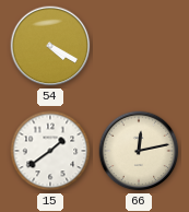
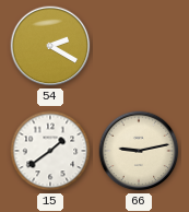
54: 4:20 -> 2:20 (50, 46)
66: 12:13 -> 9:13 (139, 151)
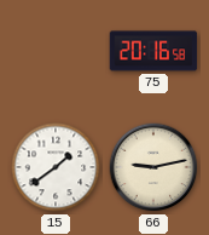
54: 2:20 -> none (50, 46)
75: none -> 20:16 (153, 51)
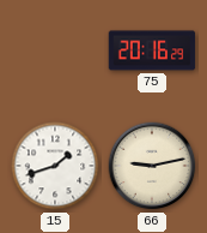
75: 20:16:58 -> 20:16:29 (152, 50)
15: 1:39 -> 1:42 (55, 166)
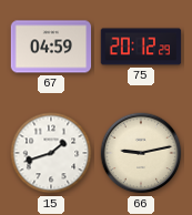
67: none -> 04:59 (51, 47)
75: 20:16 -> 20:12 (141, 47)
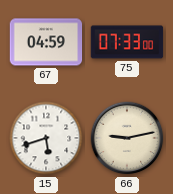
75: 20:12 -> 07:33 (127, 42)
15: 1:42 -> 5:42 (46, 138)
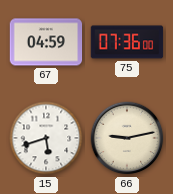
75: 07:33 -> 07:36 (127, 42)
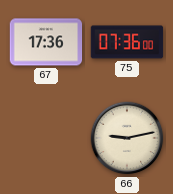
67: 04:59 -> 17:36 (46, 42)
15: 5:42 -> none (46, 138)
